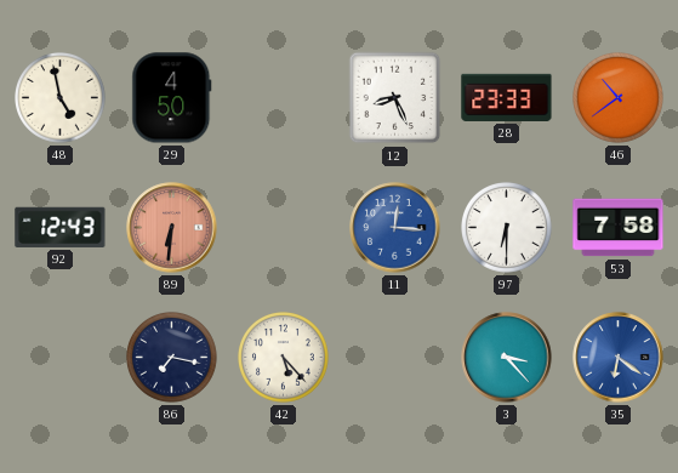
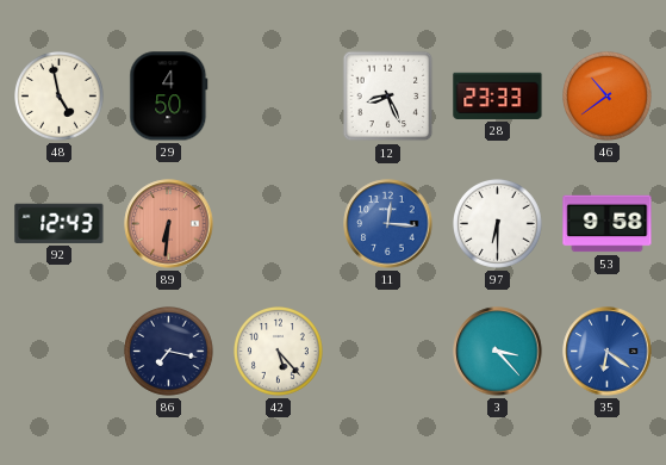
53: 7:58 -> 9:58 (608, 224)
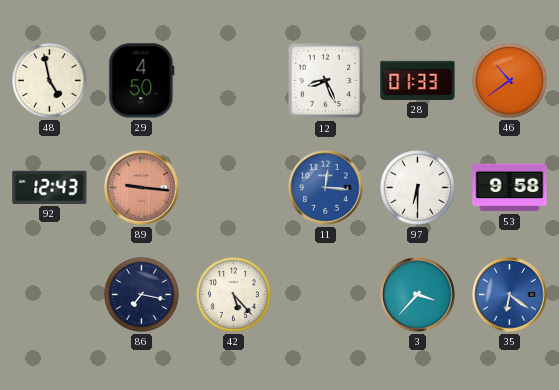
28: 23:33 -> 01:33 (418, 80)
89: 6:31 -> 9:16 (142, 188)
3: 3:23 -> 3:37 (418, 295)
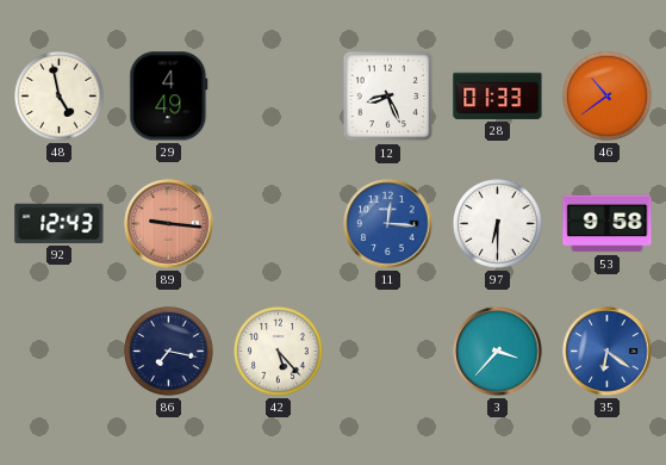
29: 4:50 -> 4:49 (169, 97)
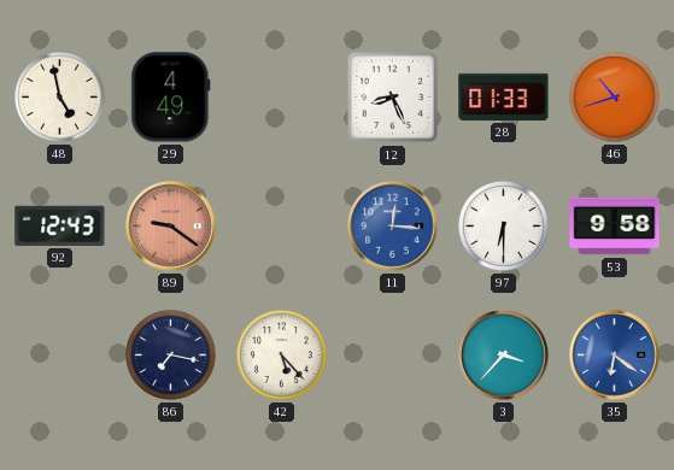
46: 10:39 -> 10:42 (615, 98)
89: 9:16 -> 9:21 (171, 227)
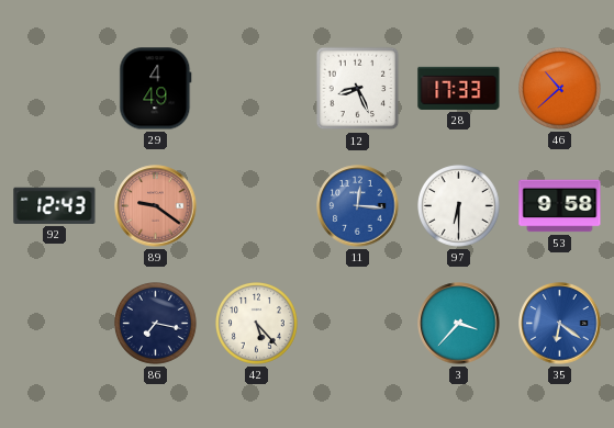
48: 4:58 -> none (60, 98)
28: 01:33 -> 17:33 (459, 88)
46: 10:42 -> 10:38 (560, 89)
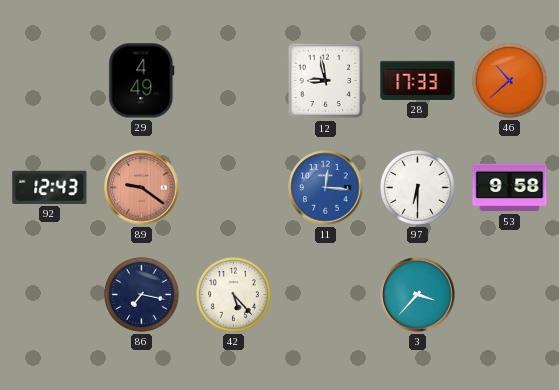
12: 8:26 -> 8:58 (326, 81)
35: 6:21 -> none (560, 324)
